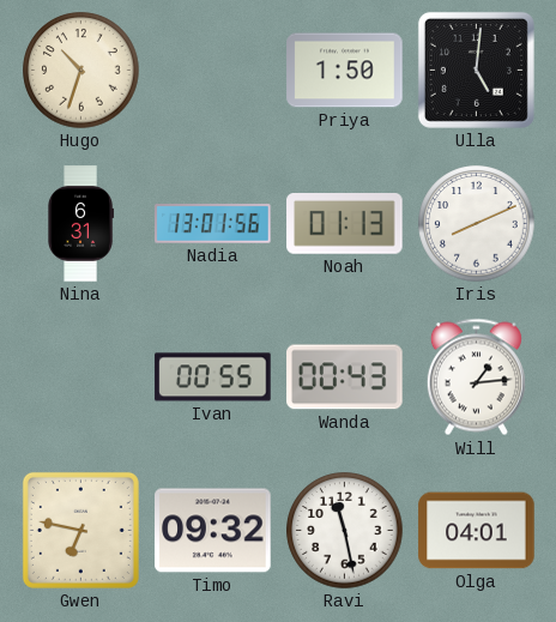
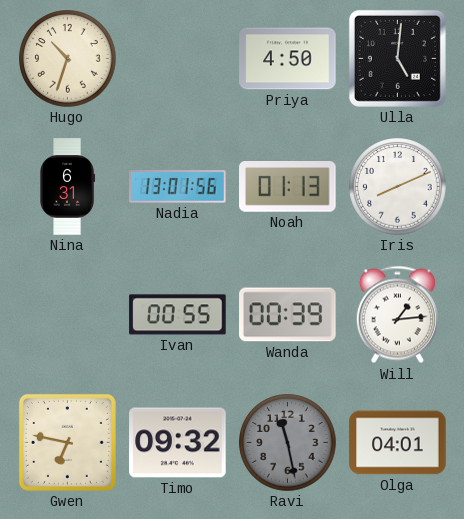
Priya: 1:50 -> 4:50 (288, 59)
Wanda: 00:43 -> 00:39 (288, 315)
Ravi dial: white -> grey (288, 443)
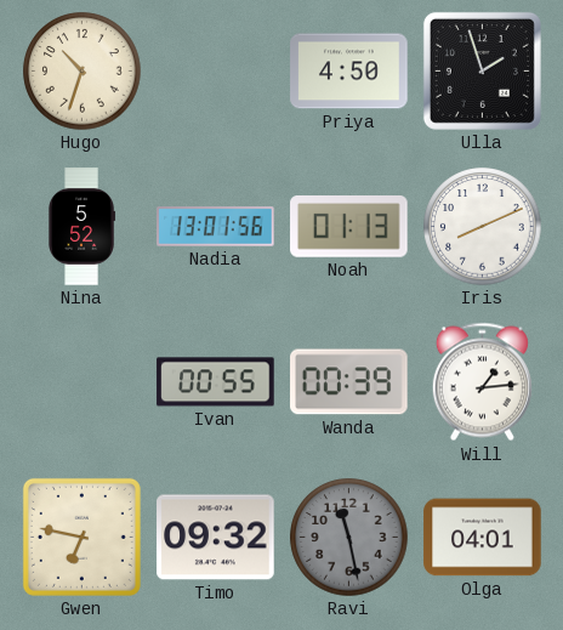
Ulla: 5:01 -> 1:57 (482, 70)
Nina: 6:31 -> 5:52 (81, 227)
